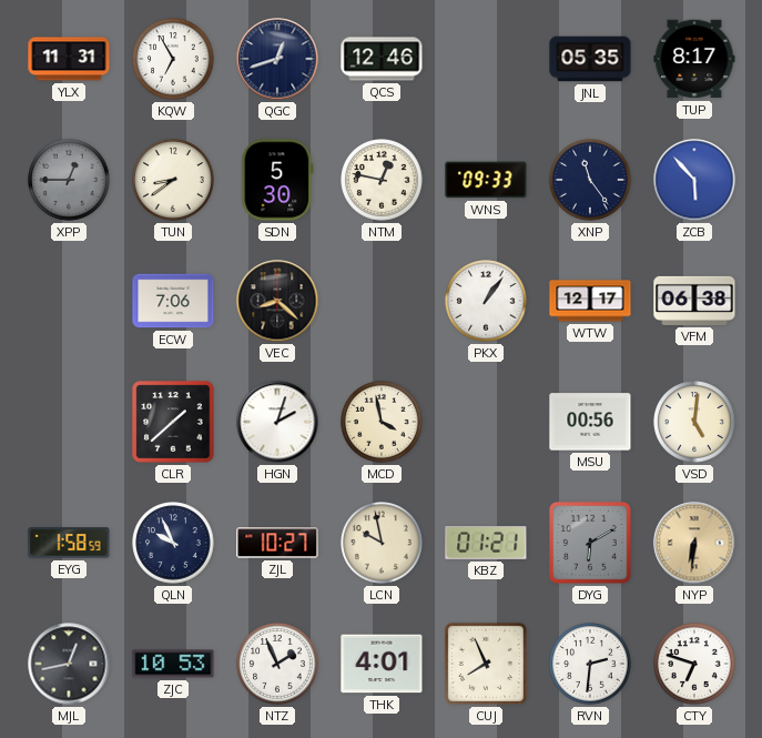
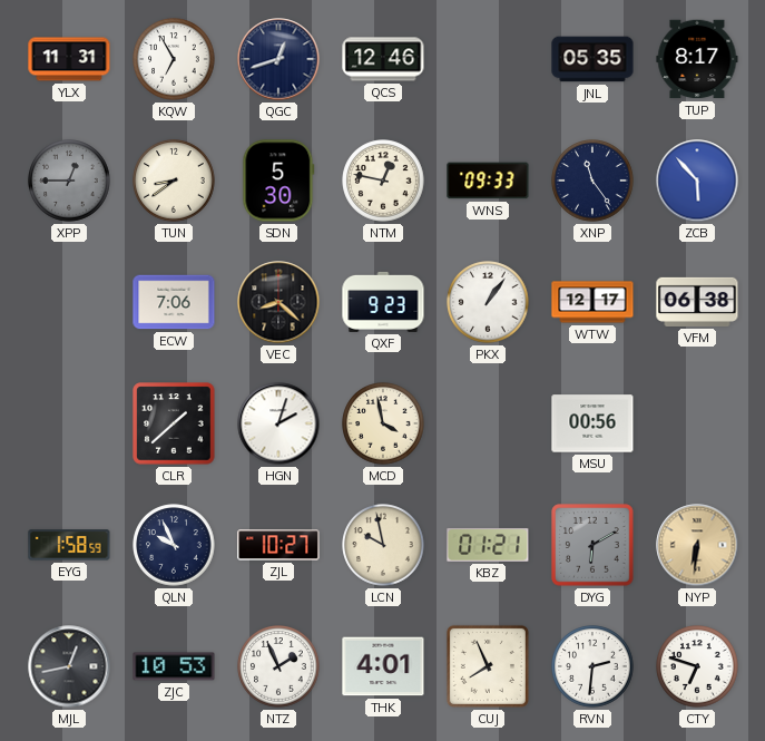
QXF: none -> 9:23 (383, 302)
VSD: 5:01 -> none (694, 422)
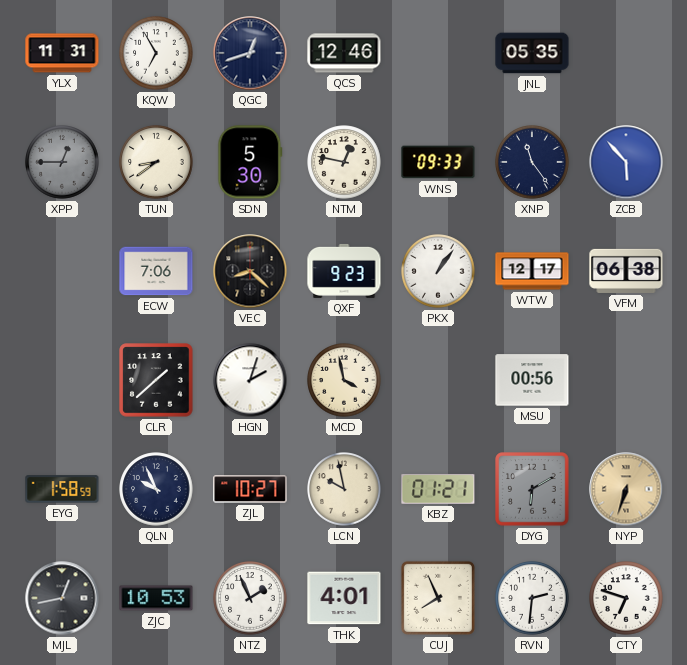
TUP: 8:17 -> none (697, 59)
NYP: 6:31 -> 6:33 (626, 489)
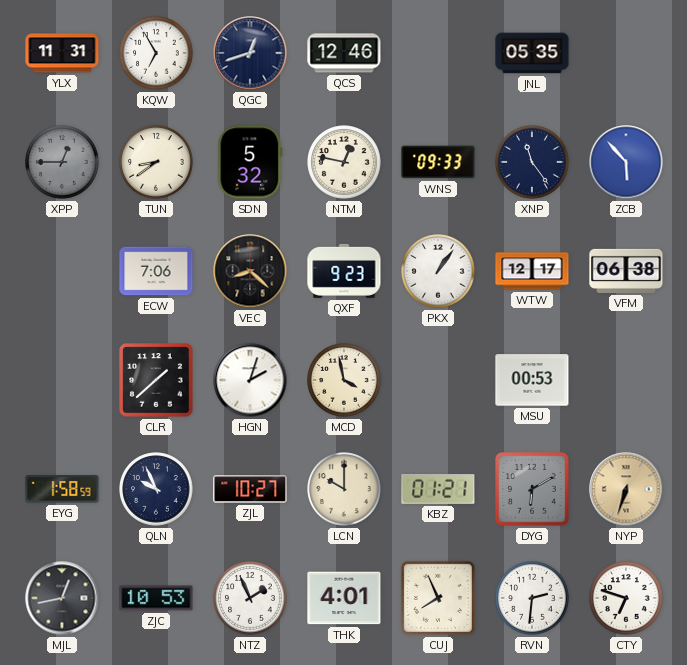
SDN: 5:30 -> 5:32 (250, 162)
MSU: 00:56 -> 00:53 (532, 380)
LCN: 9:58 -> 10:00 (344, 489)
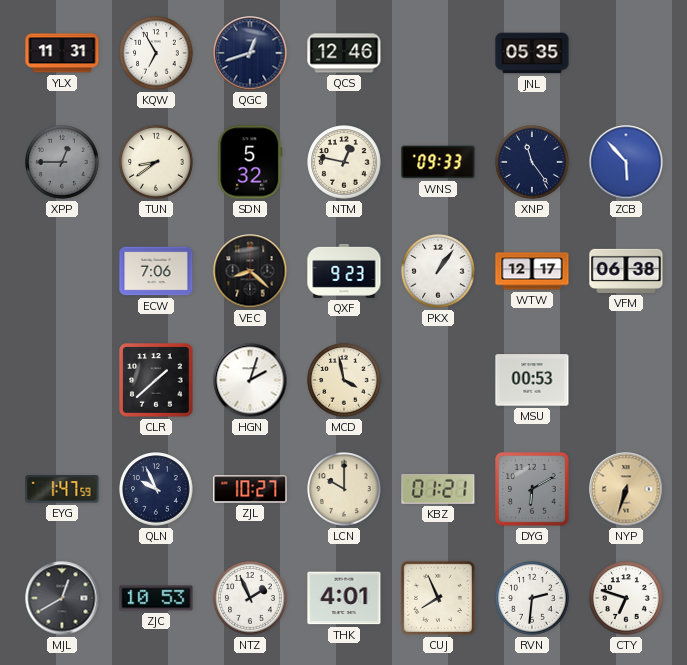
EYG: 1:58 -> 1:47 (62, 489)
MJL: 12:43 -> 12:40 (62, 598)
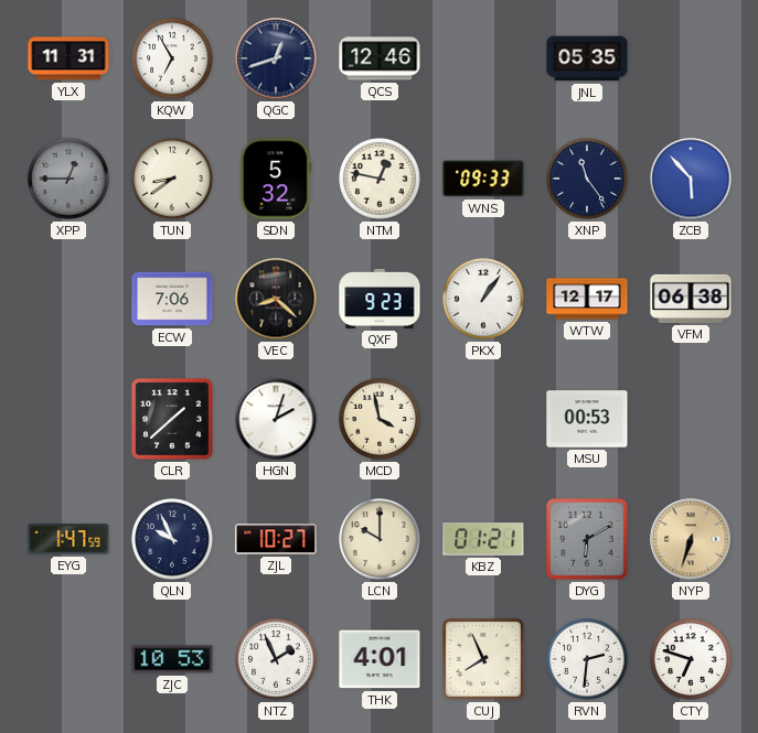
MJL: 12:40 -> none (62, 598)
